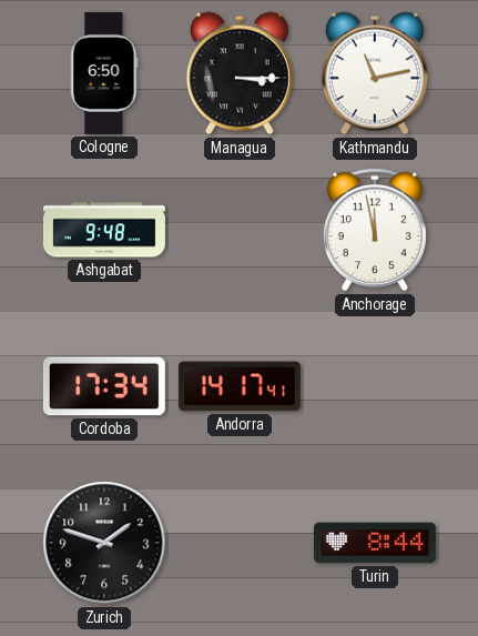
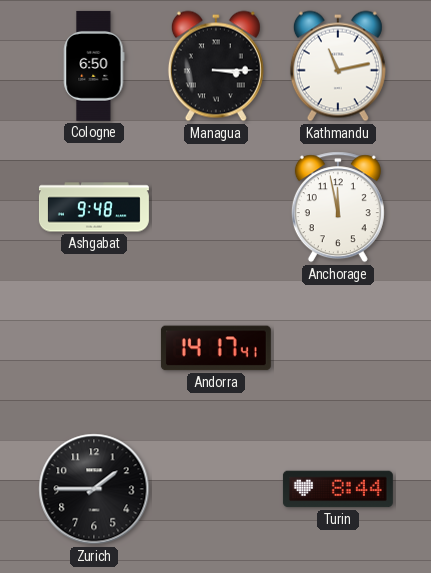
Cordoba: 17:34 -> none (104, 386)
Zurich: 1:48 -> 1:45 (94, 489)
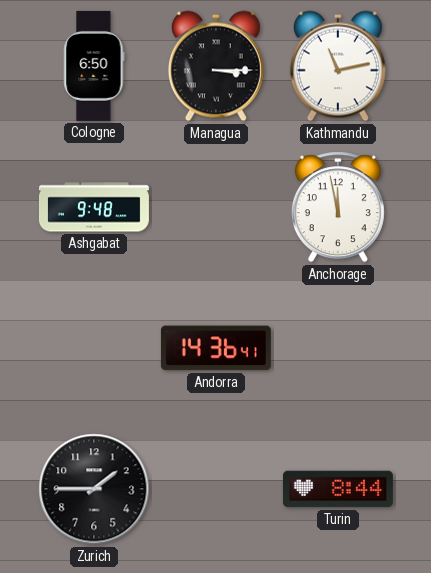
Andorra: 14:17 -> 14:36 (216, 348)
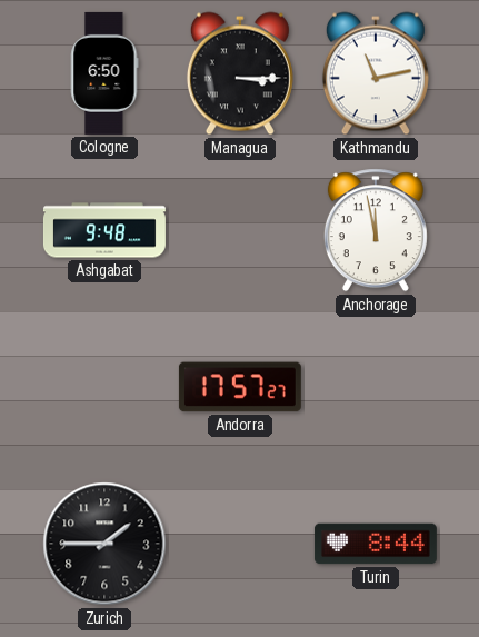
Andorra: 14:36 -> 17:57 (240, 387)
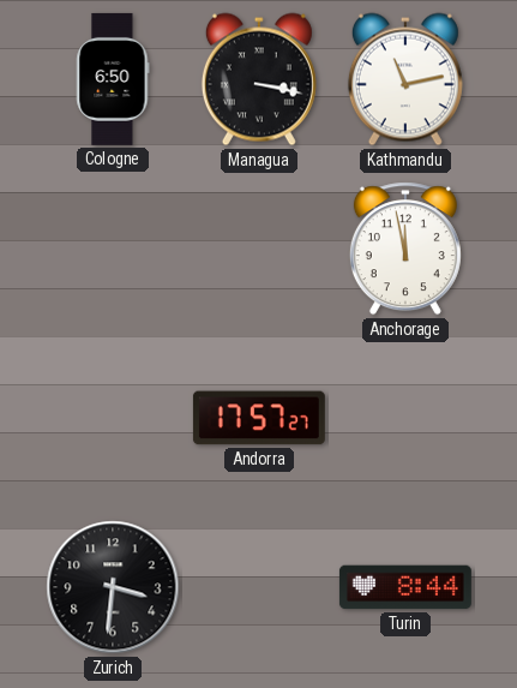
Managua: 3:15 -> 3:17 (259, 79)
Ashgabat: 9:48 -> none (104, 230)
Zurich: 1:45 -> 3:31 (113, 587)
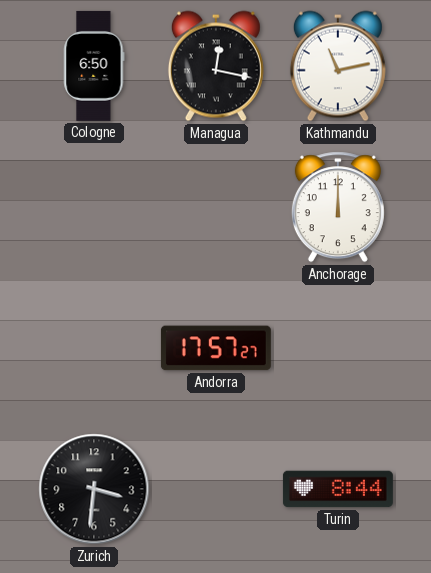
Managua: 3:17 -> 12:17 (216, 66)
Anchorage: 11:58 -> 12:00 (338, 207)
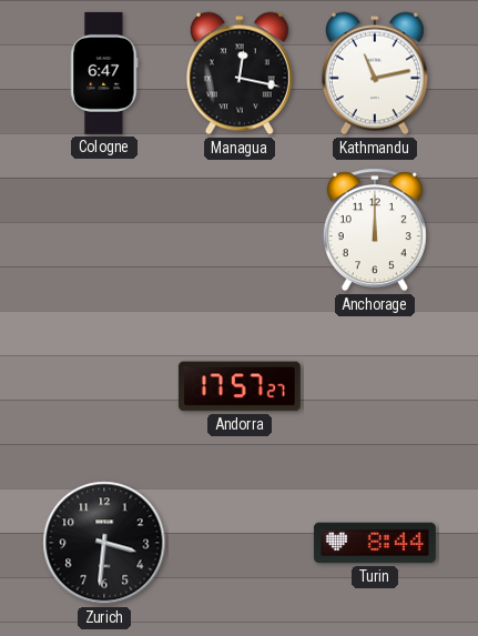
Cologne: 6:50 -> 6:47 (104, 73)
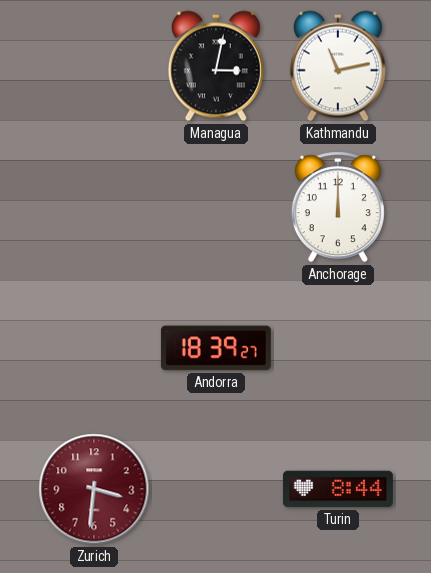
Cologne: 6:47 -> none (104, 73)
Managua: 12:17 -> 3:02 (216, 66)
Andorra: 17:57 -> 18:39 (216, 348)
Zurich dial: black -> burgundy (94, 489)
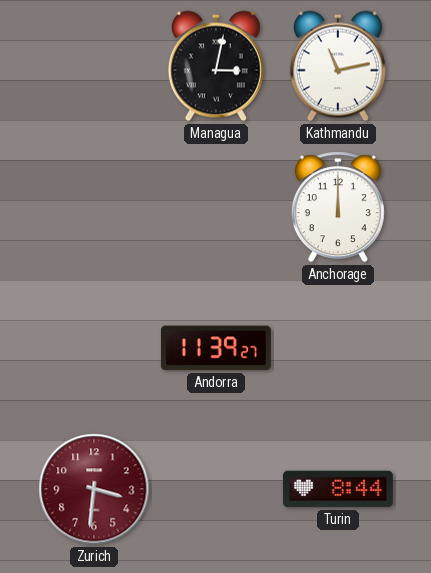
Andorra: 18:39 -> 11:39 (216, 348)
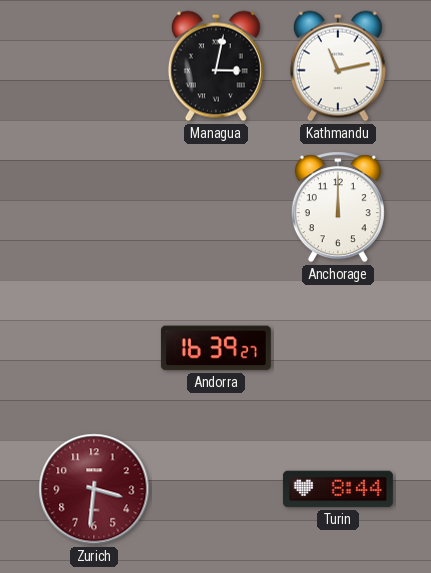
Andorra: 11:39 -> 16:39 (216, 348)
